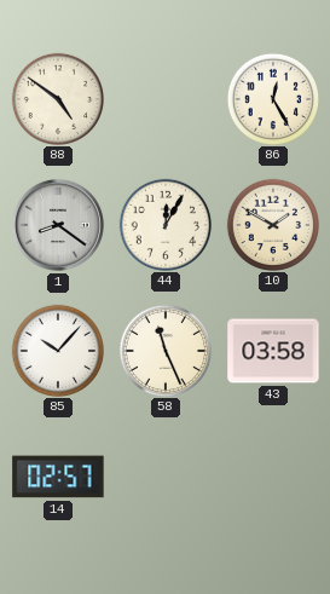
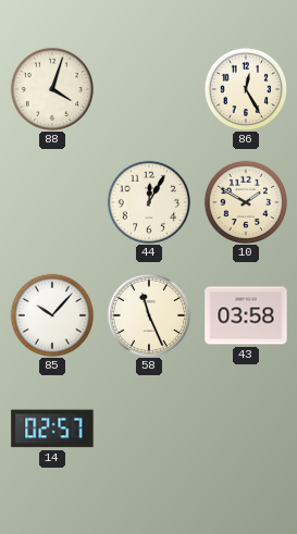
88: 4:51 -> 4:03 (51, 88)
1: 8:21 -> none (58, 225)
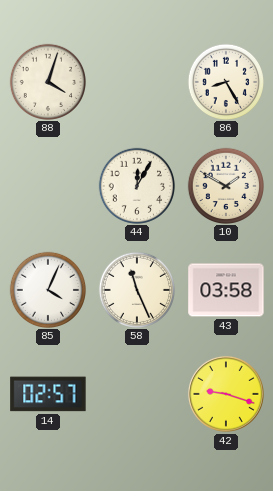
86: 12:25 -> 8:25 (225, 81)
85: 10:07 -> 4:04 (47, 289)
42: none -> 9:18 (226, 394)
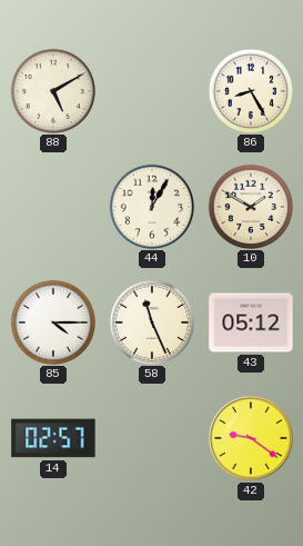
88: 4:03 -> 5:10 (52, 90)
85: 4:04 -> 4:15 (52, 321)
43: 03:58 -> 05:12 (251, 322)
42: 9:18 -> 9:21 (251, 438)
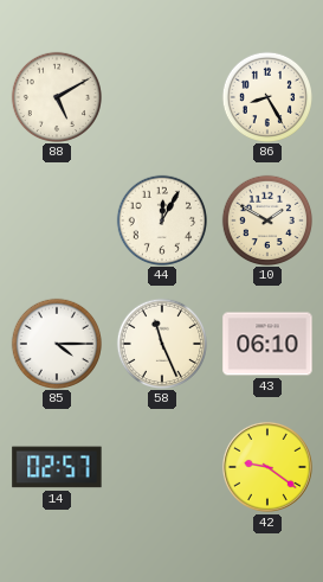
43: 05:12 -> 06:10 (267, 344)
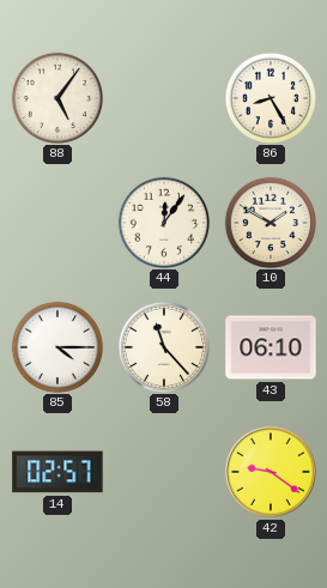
88: 5:10 -> 5:06 (56, 97)
44: 12:05 -> 12:06 (163, 222)
58: 11:26 -> 11:23 (163, 346)
